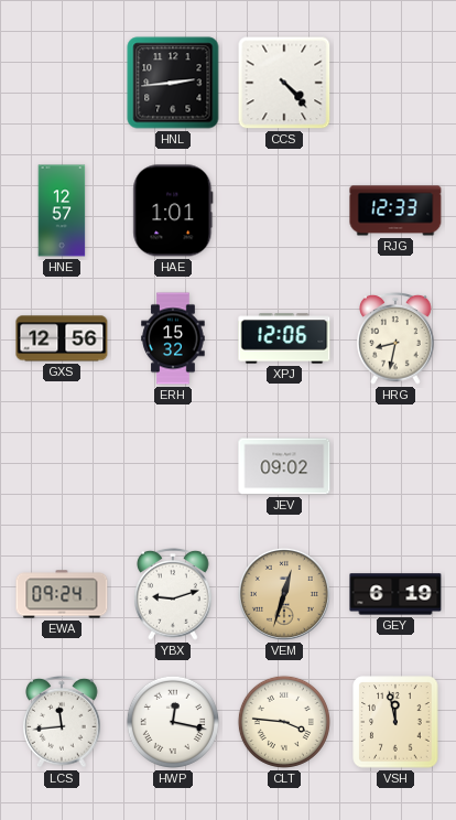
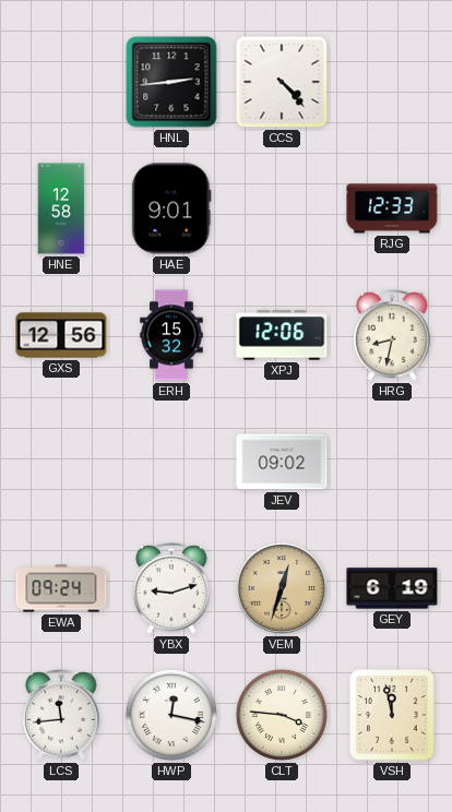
HNE: 12:57 -> 12:58 (61, 208)
HAE: 1:01 -> 9:01 (171, 208)
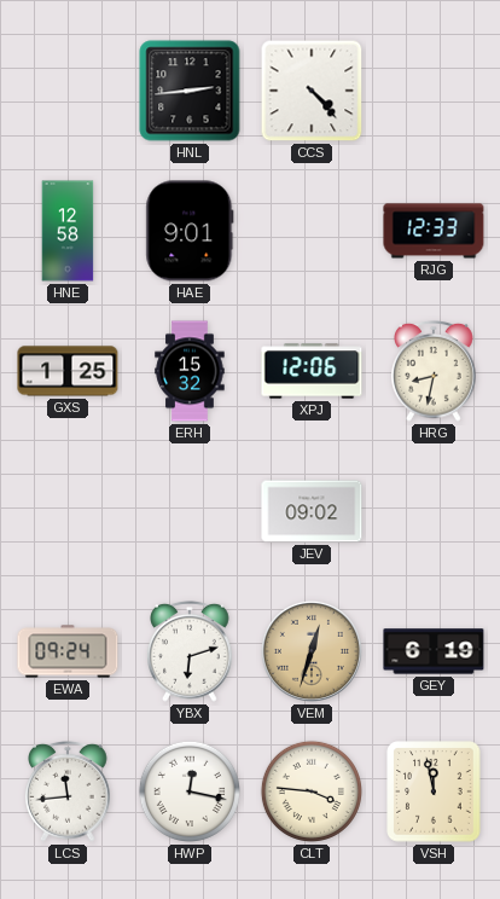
GXS: 12:56 -> 1:25 (68, 371)
YBX: 9:12 -> 6:12 (190, 651)
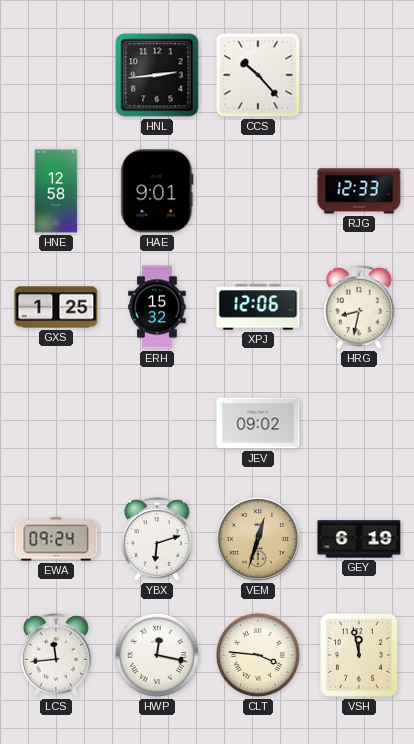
CCS: 4:23 -> 10:23 (258, 75)
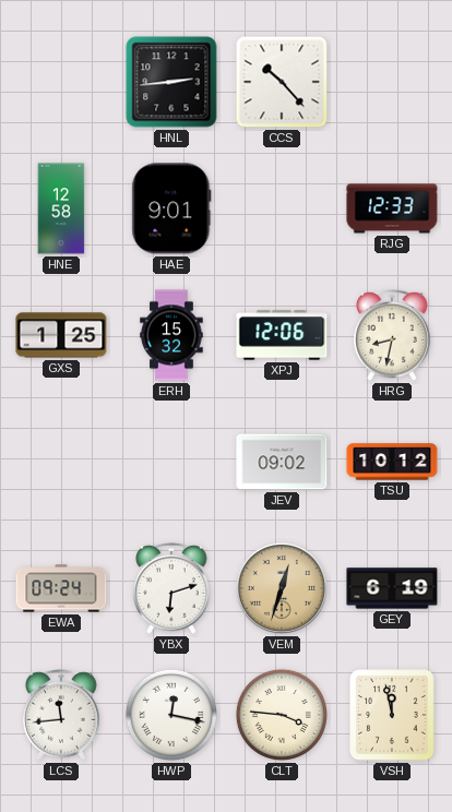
TSU: none -> 10:12 (392, 462)
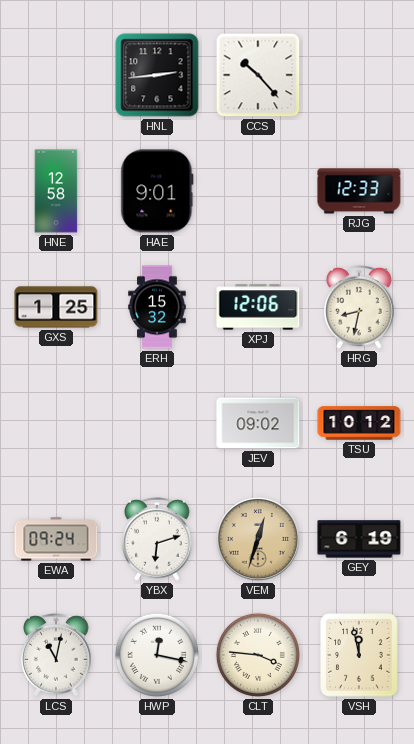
LCS: 11:44 -> 11:02 (56, 655)
